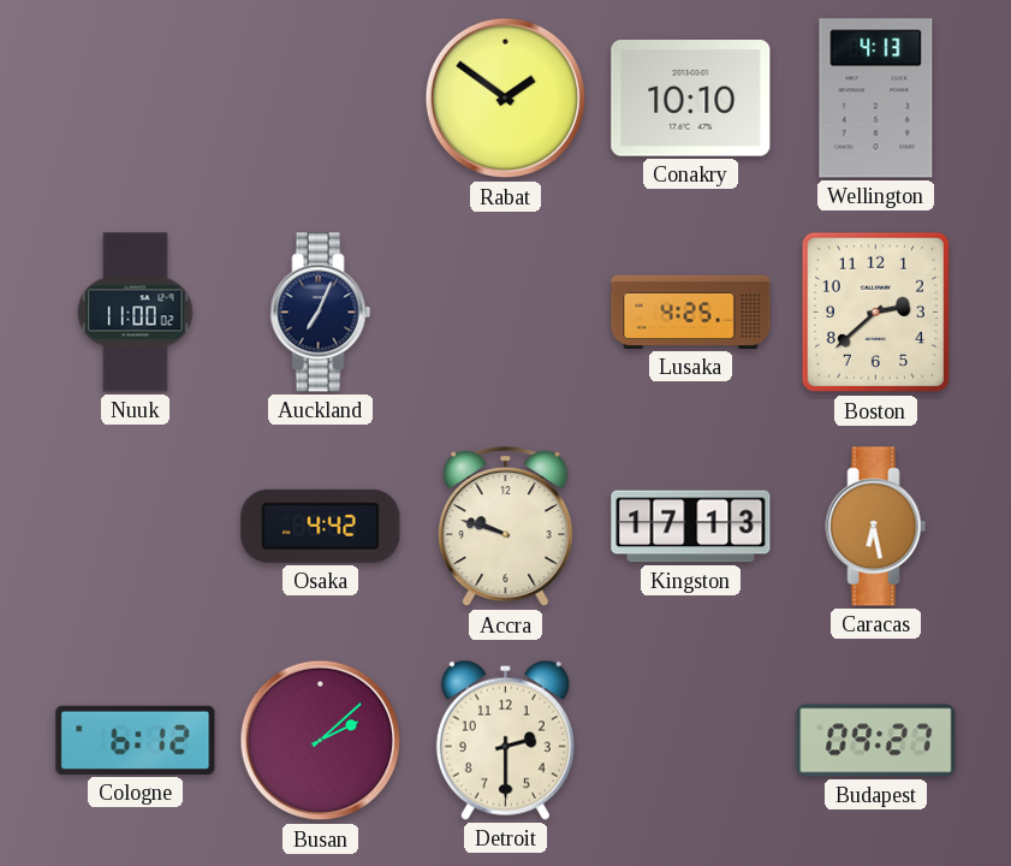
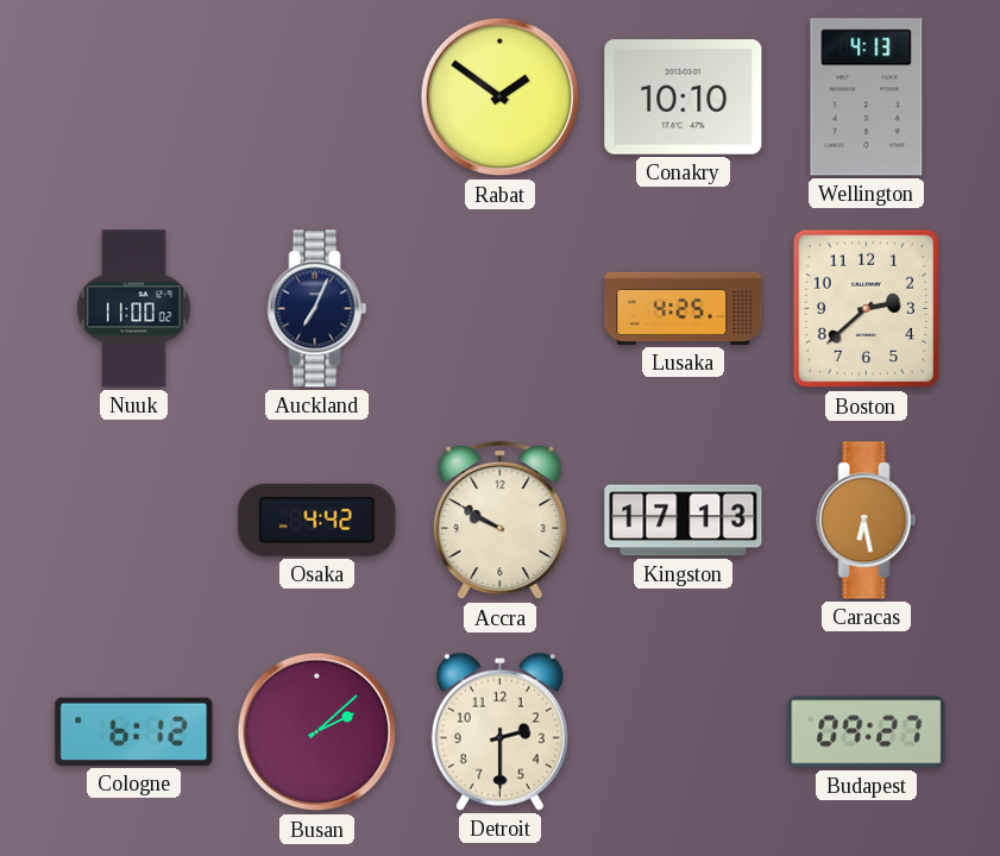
Accra: 9:48 -> 9:50 (501, 521)
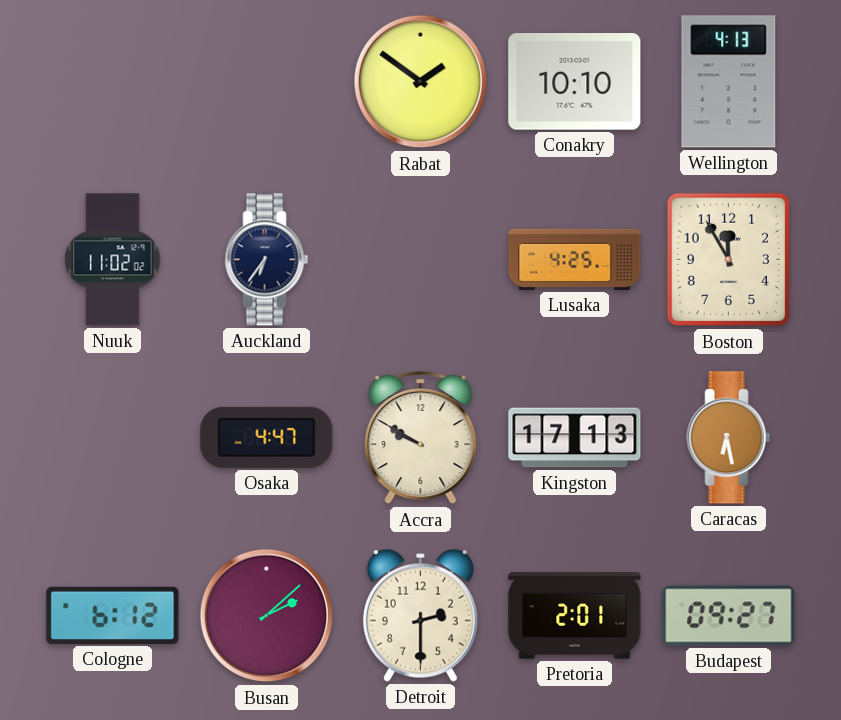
Nuuk: 11:00 -> 11:02 (113, 260)
Auckland: 7:04 -> 6:36 (267, 260)
Boston: 2:38 -> 11:55 (728, 260)
Osaka: 4:42 -> 4:47 (267, 437)
Pretoria: none -> 2:01 (575, 616)
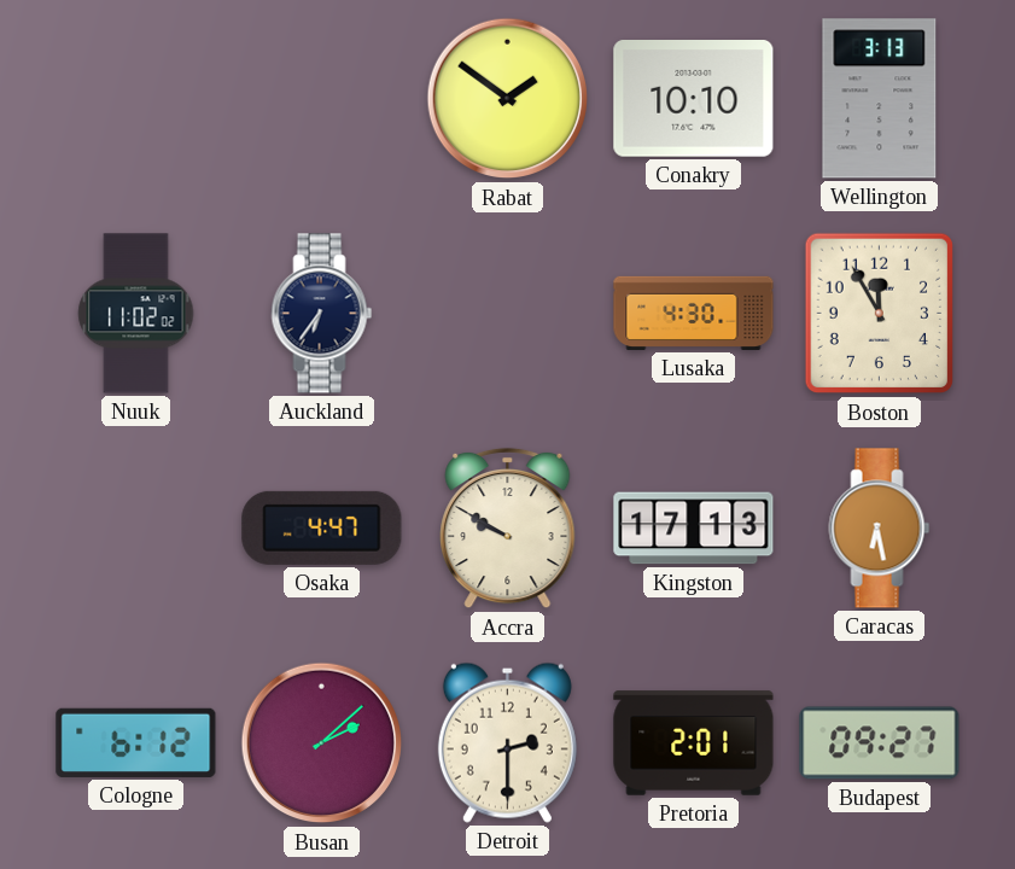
Wellington: 4:13 -> 3:13 (880, 99)
Lusaka: 4:25 -> 4:30 (694, 313)
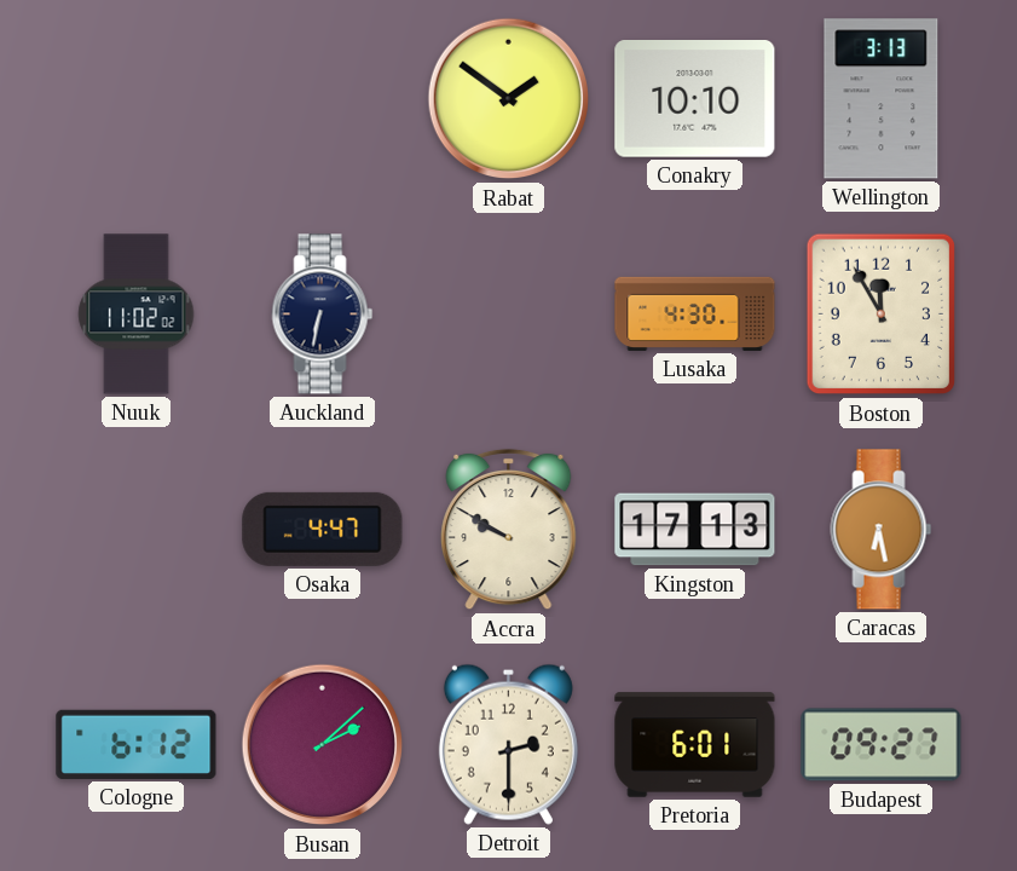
Auckland: 6:36 -> 6:32 (323, 315)
Pretoria: 2:01 -> 6:01 (695, 745)
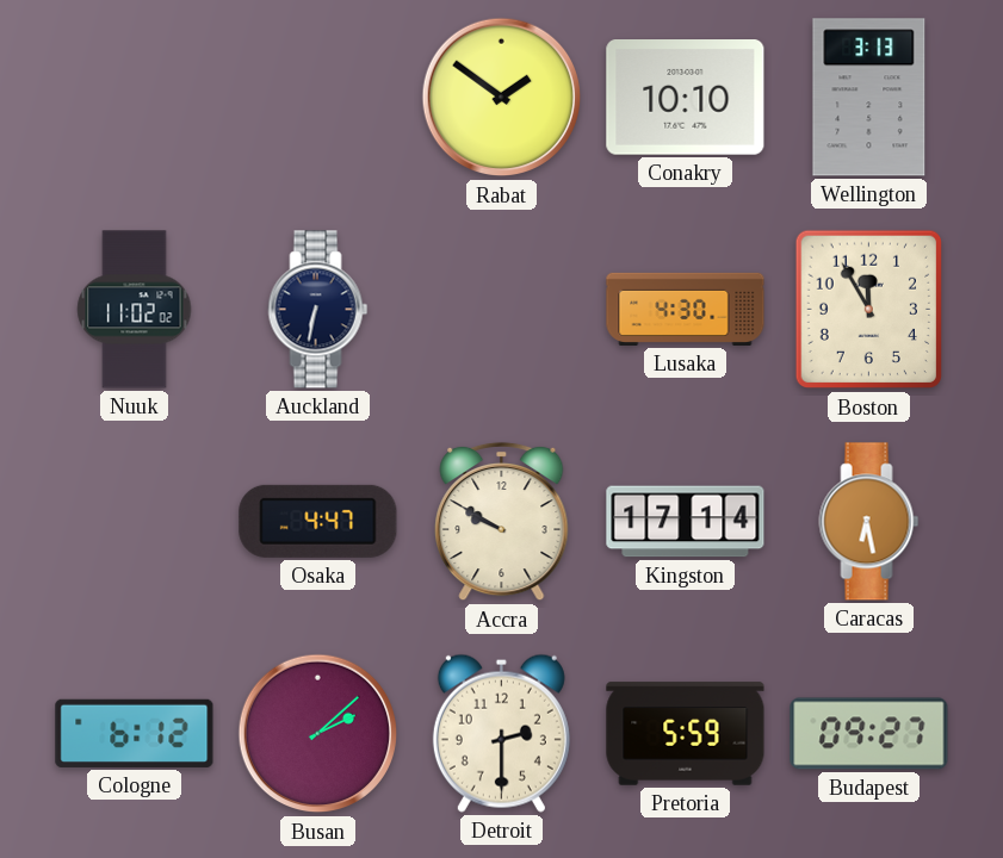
Kingston: 17:13 -> 17:14 (686, 522)
Pretoria: 6:01 -> 5:59 (686, 734)
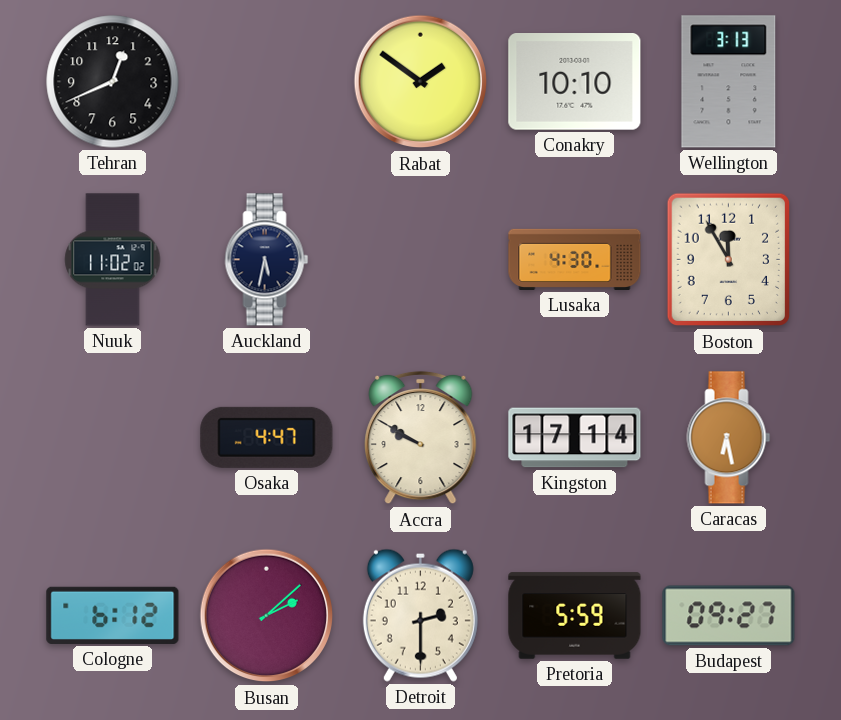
Tehran: none -> 12:41 (113, 82)
Auckland: 6:32 -> 5:32 (267, 260)
